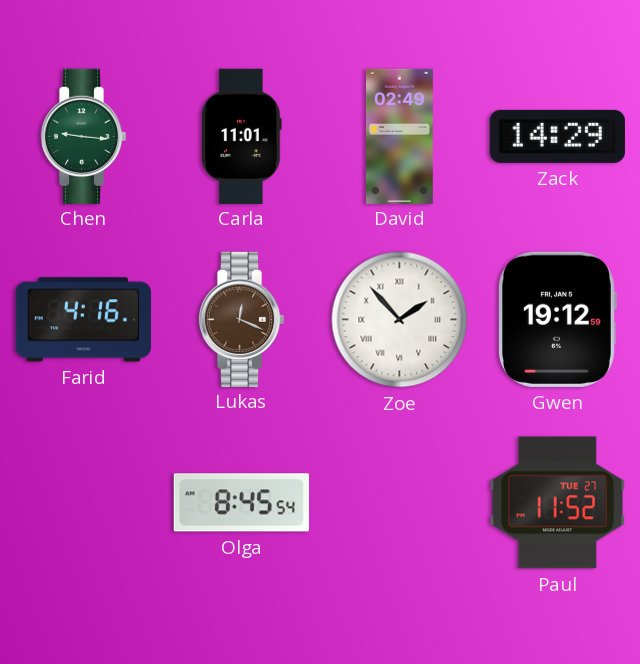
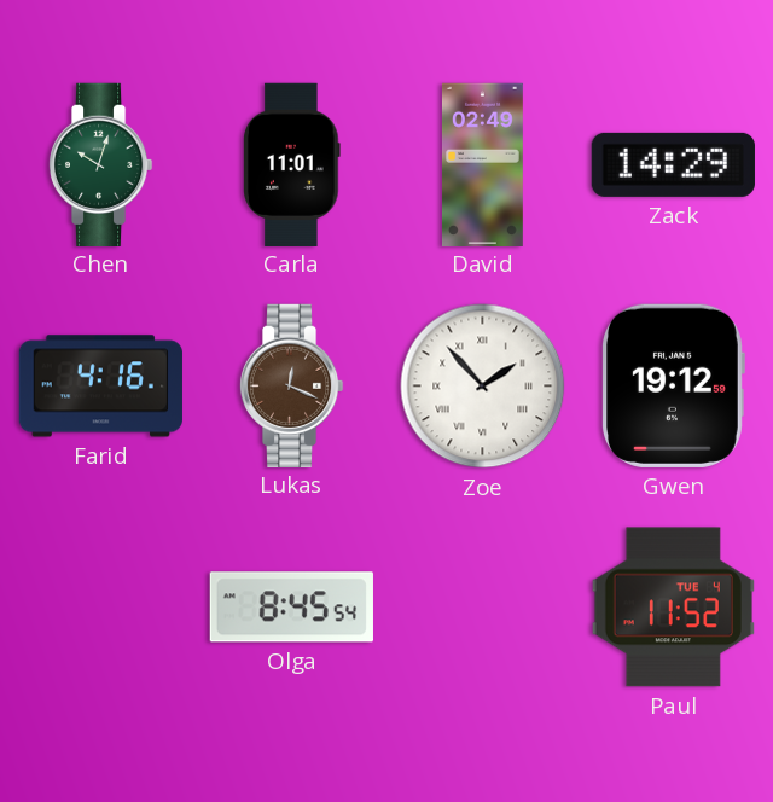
Chen: 9:16 -> 10:03 (100, 164)
Paul date: TUE 27 -> TUE 4 (673, 608)
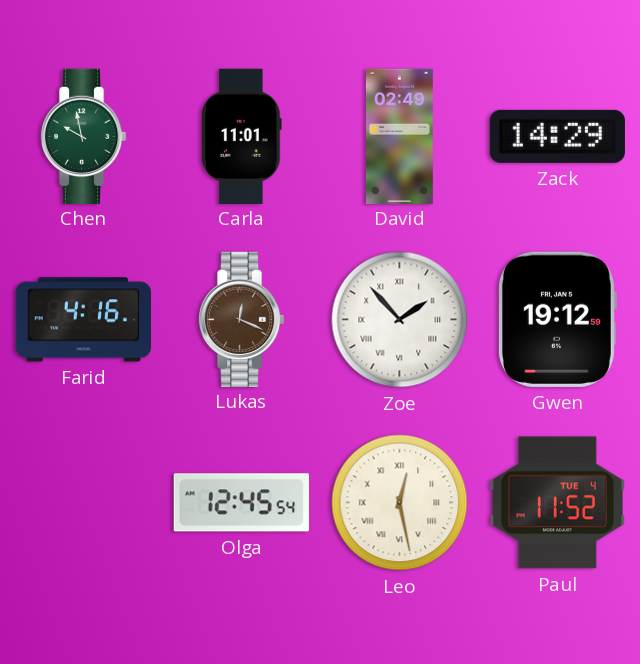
Chen: 10:03 -> 9:58 (83, 136)
Olga: 8:45 -> 12:45 (241, 503)
Leo: none -> 12:28 (400, 503)
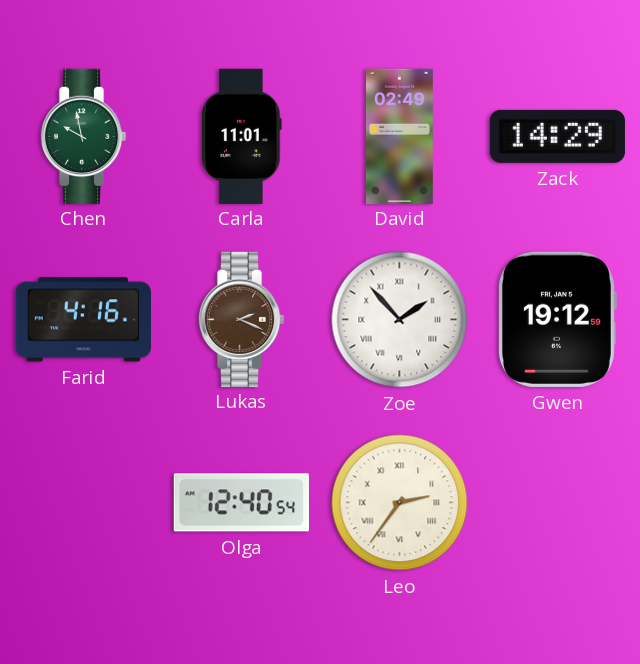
Lukas: 12:19 -> 2:19 (241, 319)
Olga: 12:45 -> 12:40 (241, 503)
Leo: 12:28 -> 2:36 (400, 503)
Paul: 11:52 -> none (557, 503)
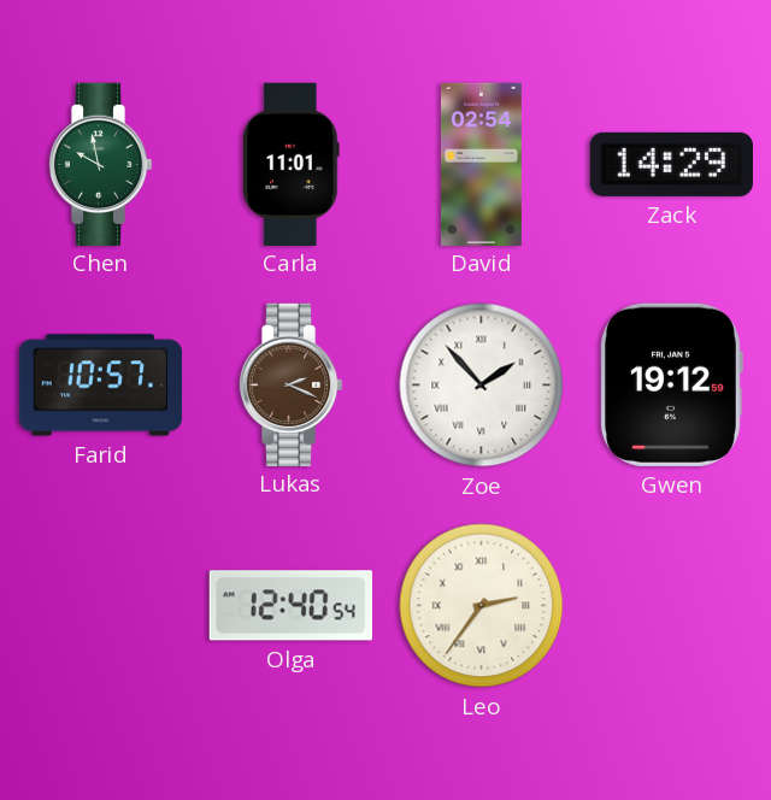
David: 02:49 -> 02:54 (481, 164)
Farid: 4:16 -> 10:57 (100, 386)
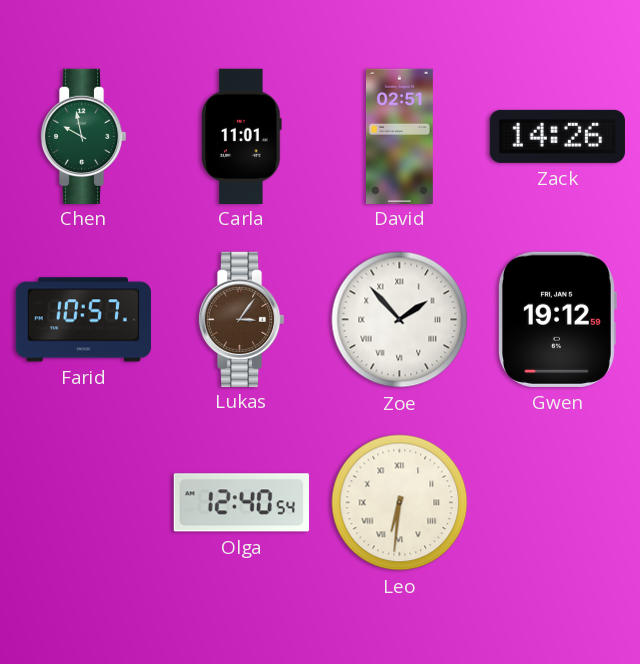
David: 02:54 -> 02:51 (399, 136)
Zack: 14:29 -> 14:26 (557, 136)
Lukas: 2:19 -> 3:06 (241, 319)
Leo: 2:36 -> 6:31 (400, 503)
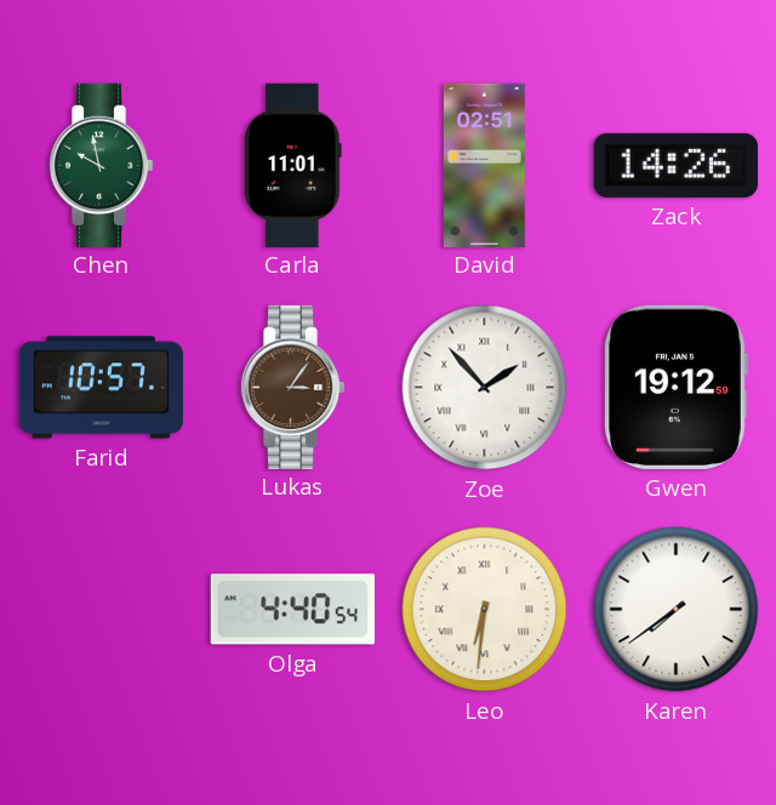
Olga: 12:40 -> 4:40 (292, 610)
Karen: none -> 7:39 (677, 610)
